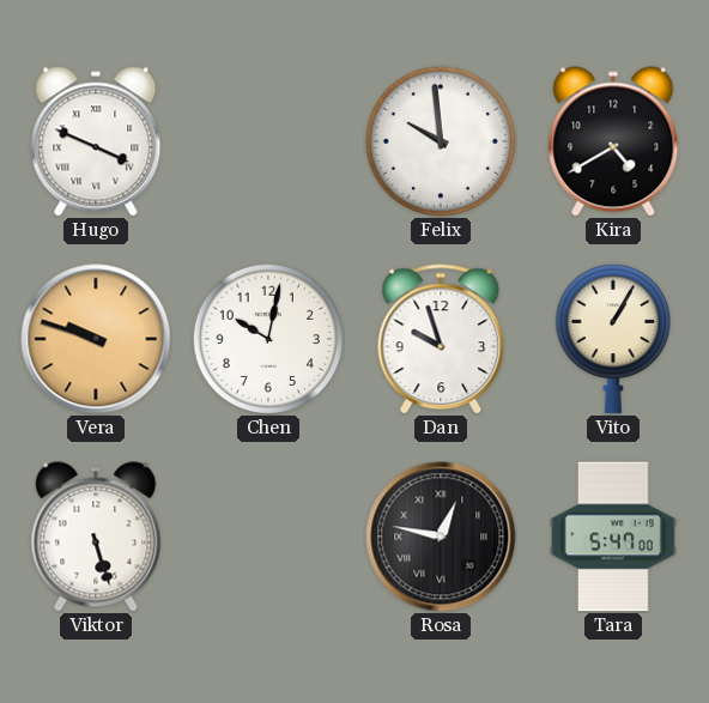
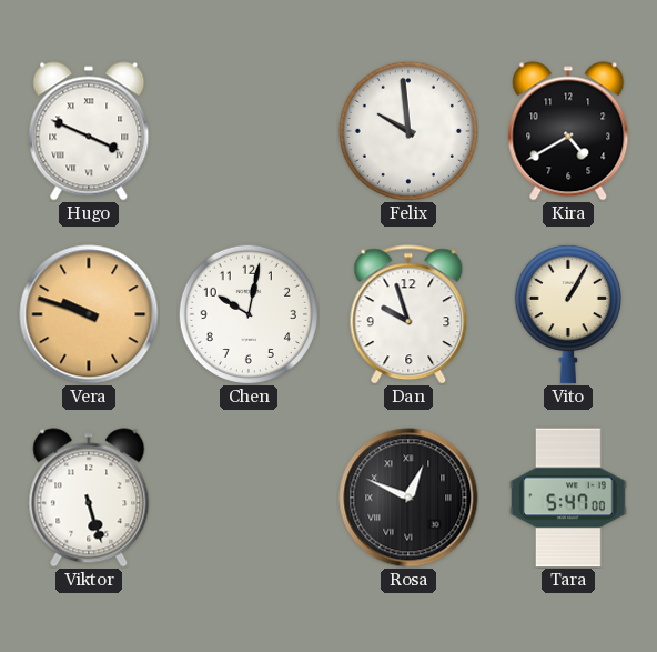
Rosa: 12:47 -> 12:49 (408, 498)
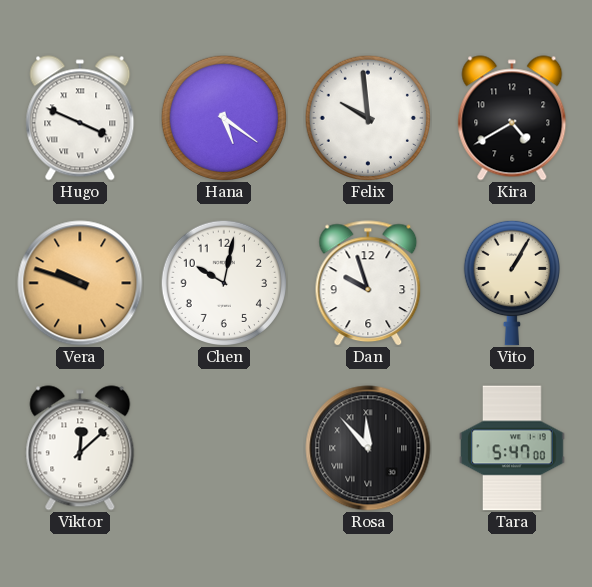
Hana: none -> 5:21 (223, 117)
Viktor: 5:27 -> 12:08 (80, 448)
Rosa: 12:49 -> 11:53 (368, 448)
